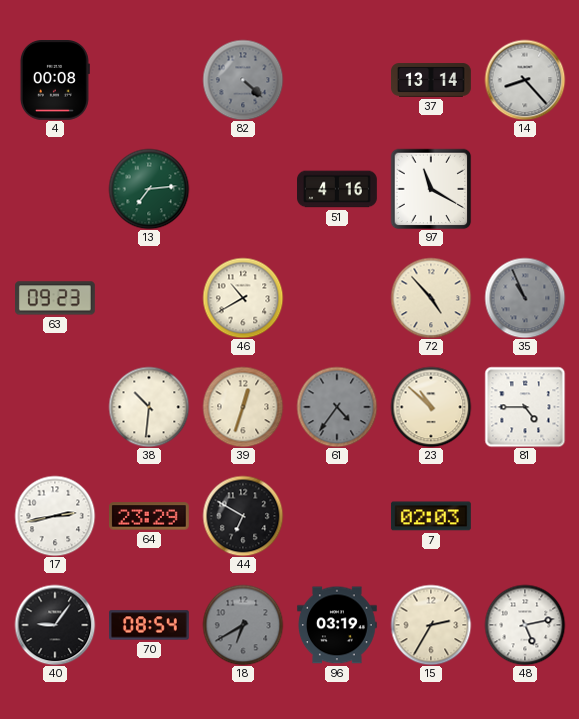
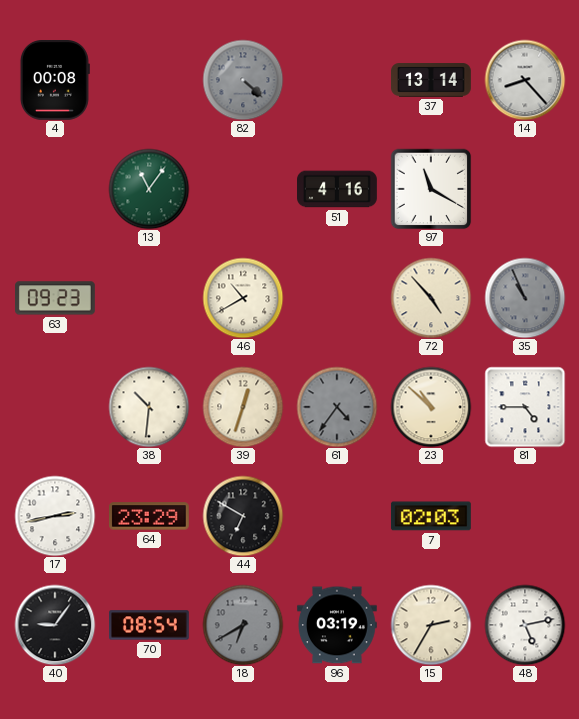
13: 7:14 -> 11:06 (149, 189)
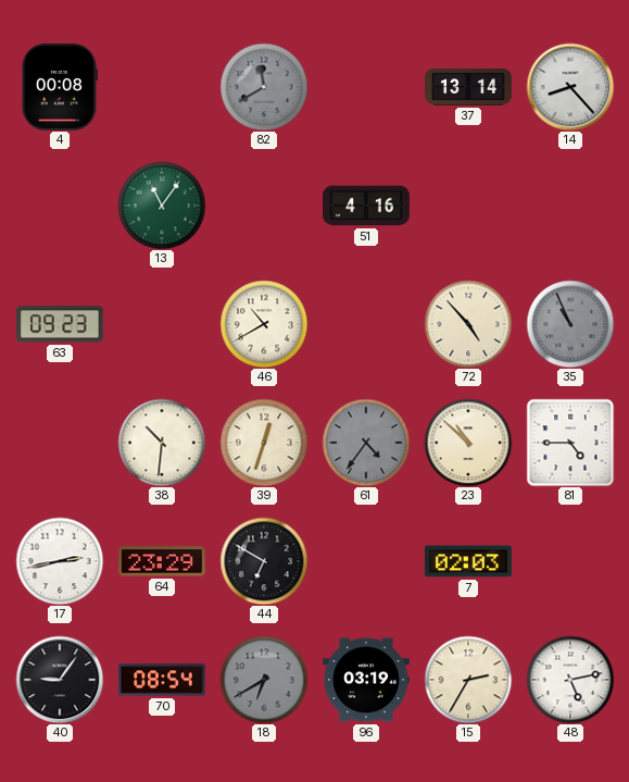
82: 4:22 -> 11:40 (264, 87)
97: 11:20 -> none (431, 189)
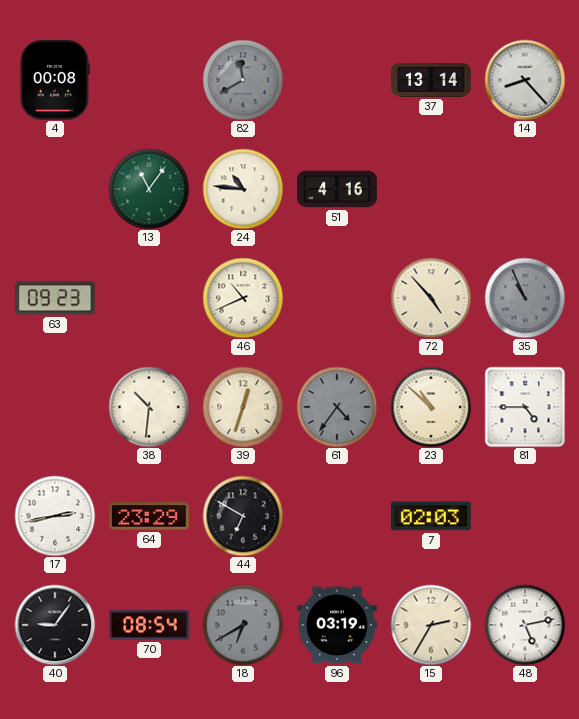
24: none -> 10:46 (243, 189)
46: 10:40 -> 10:41 (243, 298)
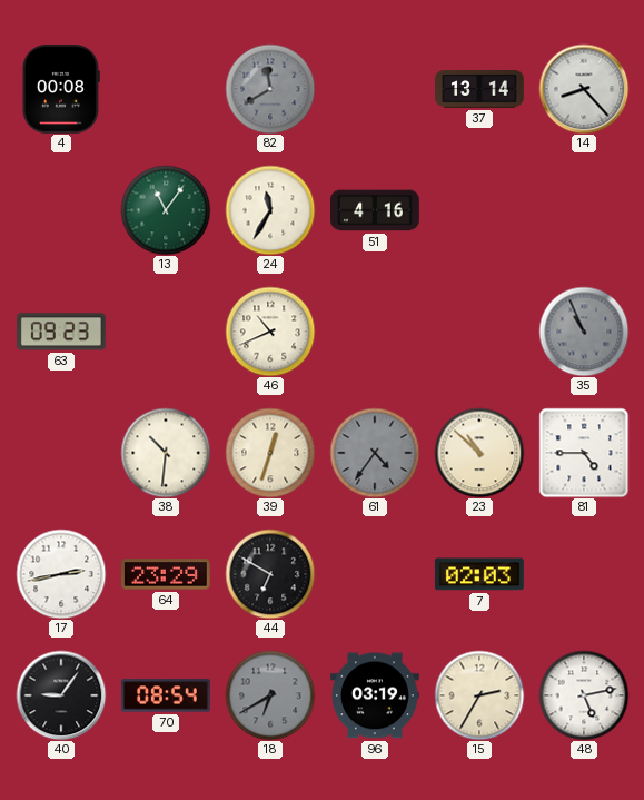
24: 10:46 -> 11:35 (270, 210)
72: 4:53 -> none (431, 298)
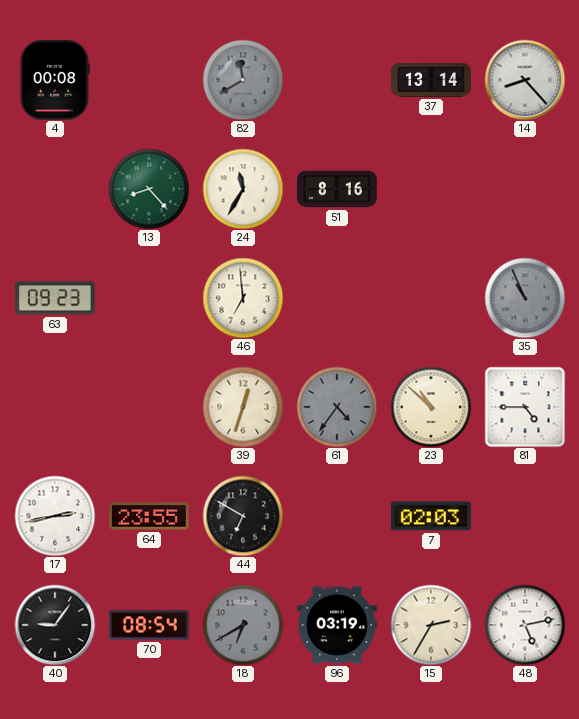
13: 11:06 -> 8:23 (149, 189)
51: 4:16 -> 8:16 (338, 189)
46: 10:41 -> 6:59 (243, 298)
38: 10:31 -> none (166, 453)
64: 23:29 -> 23:55 (150, 516)
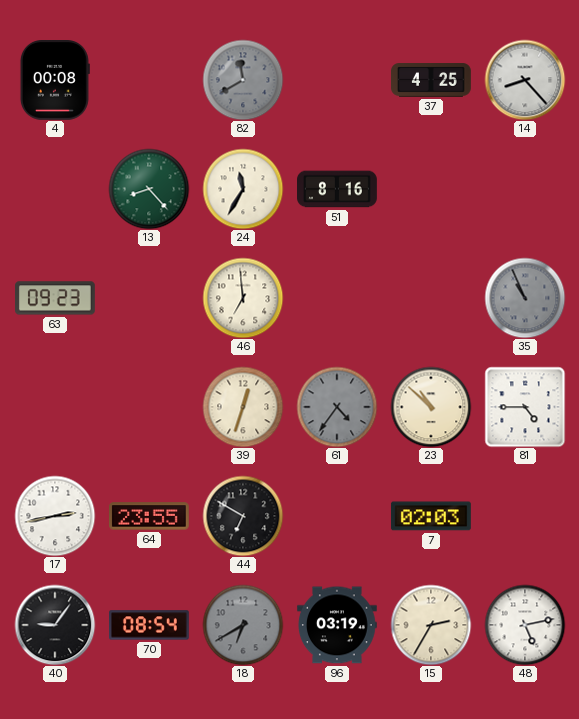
37: 13:14 -> 4:25 (431, 80)
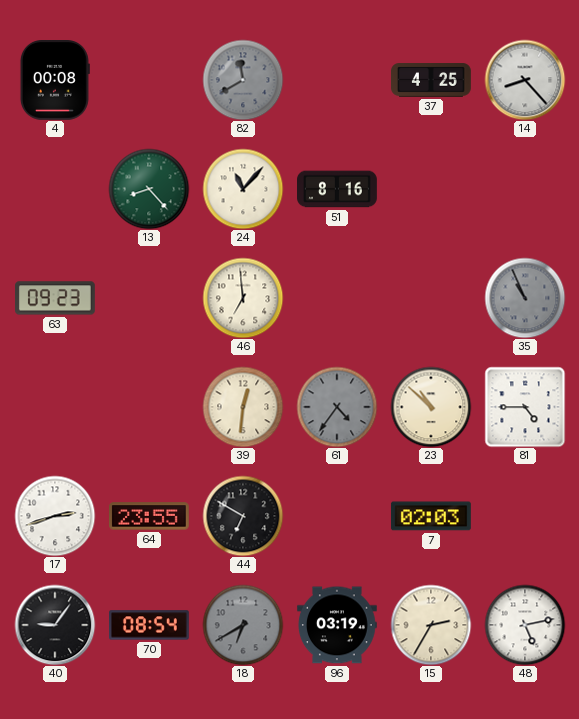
24: 11:35 -> 11:07 (243, 189)
39: 12:33 -> 12:31 (243, 407)
17: 2:43 -> 2:42 (55, 516)
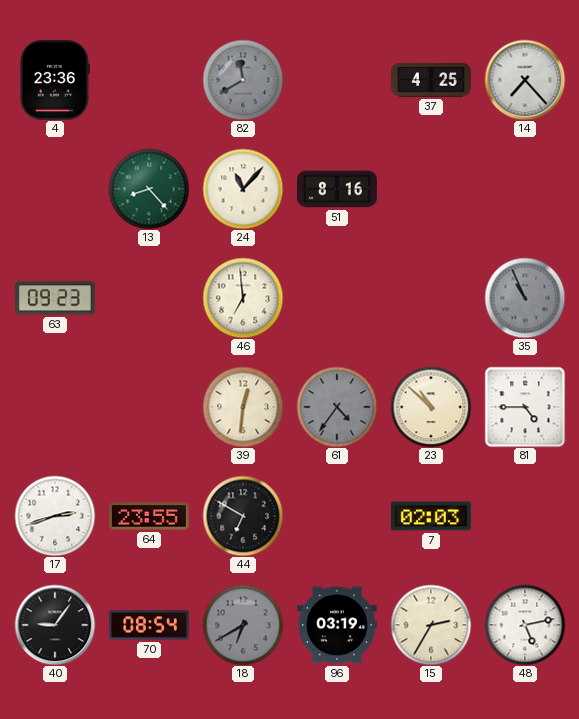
4: 00:08 -> 23:36 (54, 81)
14: 8:23 -> 7:23 (525, 80)
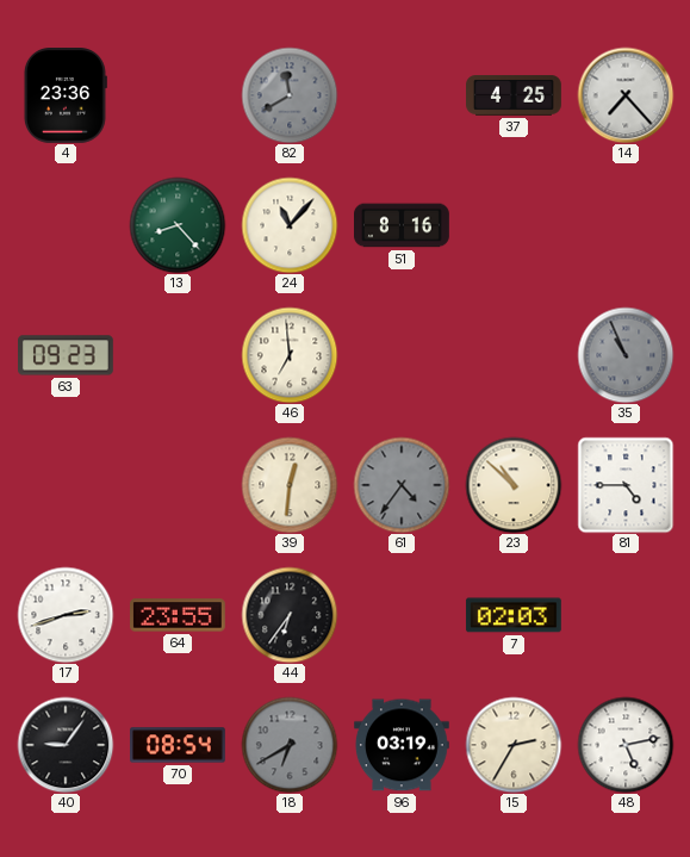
44: 6:50 -> 6:36 (290, 615)
